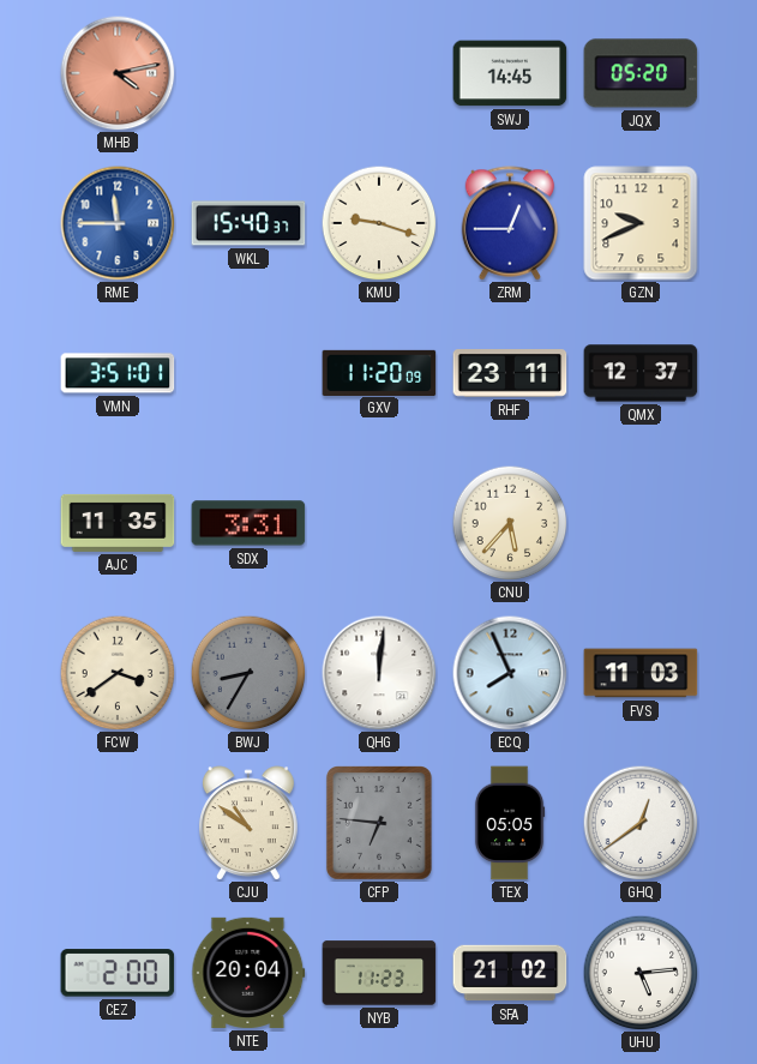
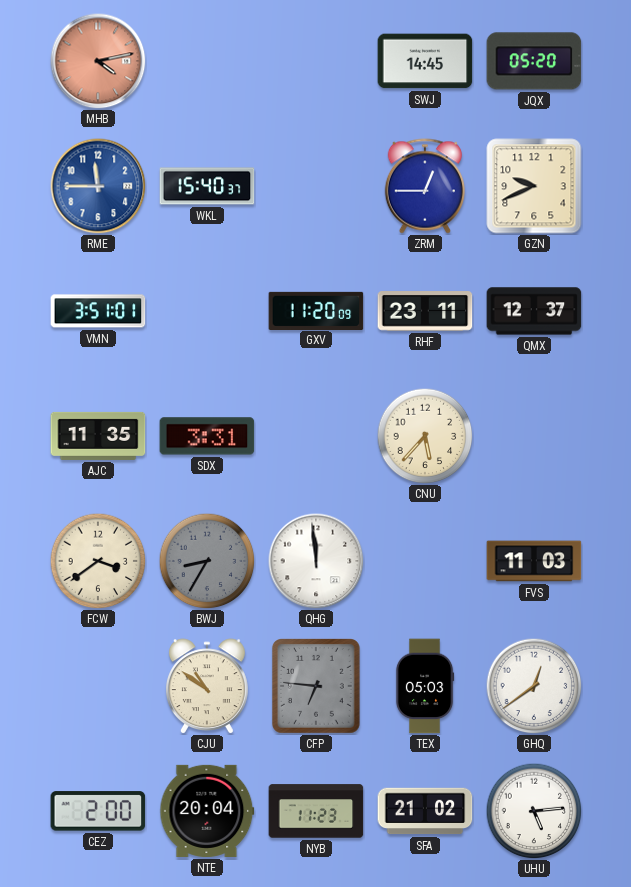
KMU: 9:18 -> none (379, 223)
QHG: 12:01 -> 11:59 (316, 561)
ECQ: 7:56 -> none (510, 673)
TEX: 05:05 -> 05:03 (425, 686)
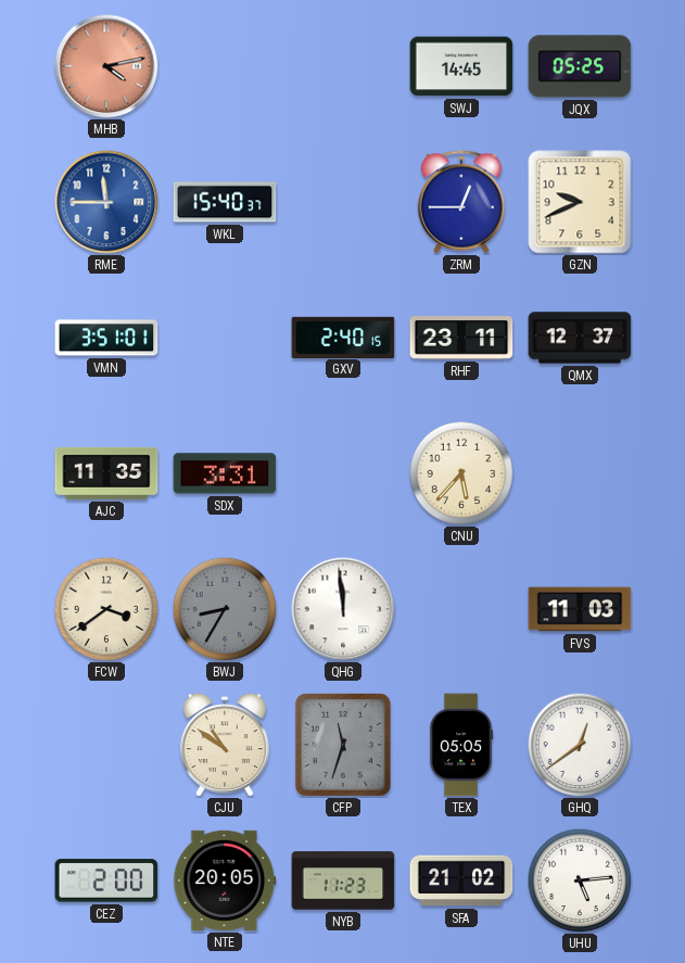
JQX: 05:20 -> 05:25 (580, 66)
GXV: 11:20 -> 2:40 (343, 337)
CFP: 6:46 -> 11:33 (343, 746)
TEX: 05:03 -> 05:05 (461, 745)
NTE: 20:04 -> 20:05 (225, 880)
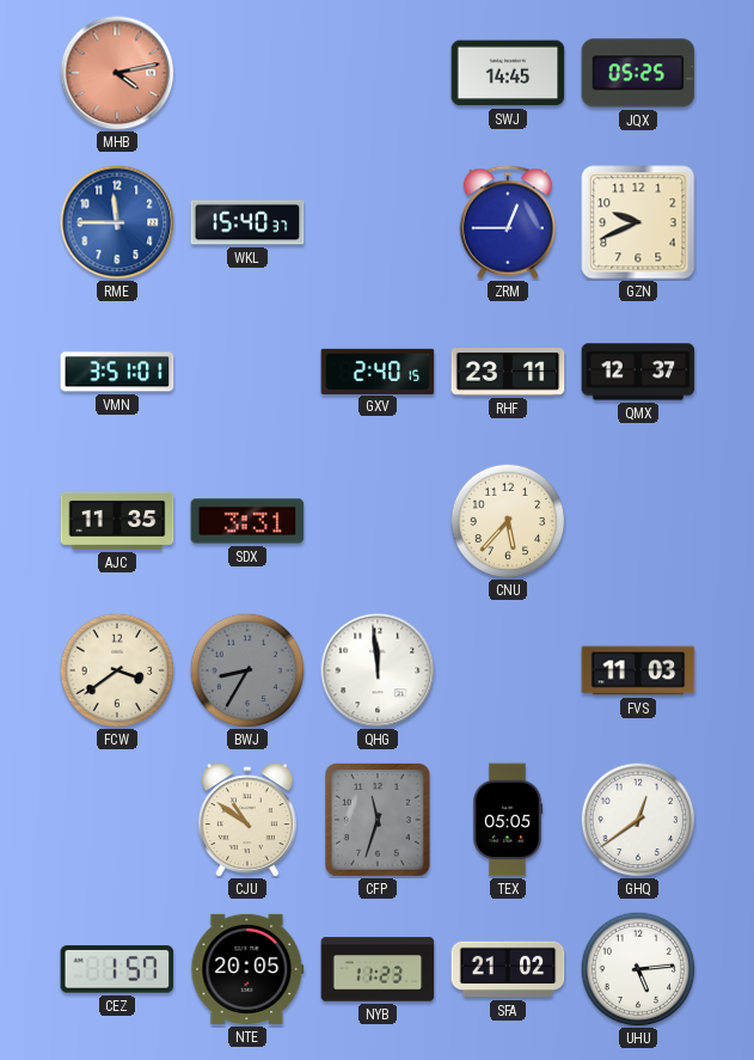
CEZ: 2:00 -> 1:57 (117, 969)
